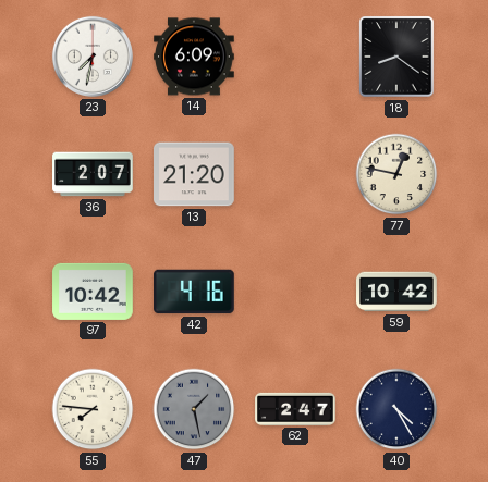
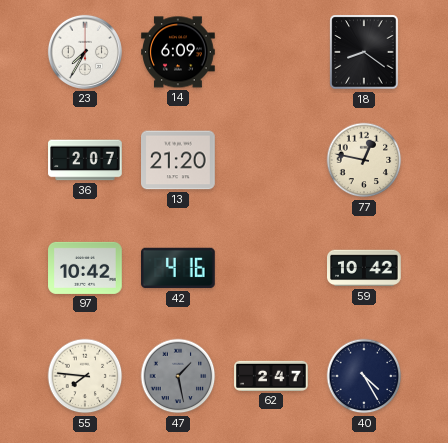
23: 7:32 -> 7:35 (85, 52)
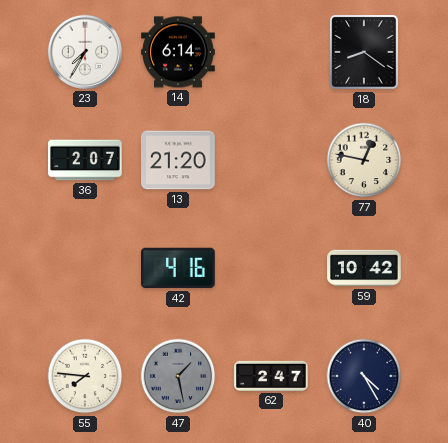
14: 6:09 -> 6:14 (178, 52)
97: 10:42 -> none (85, 268)
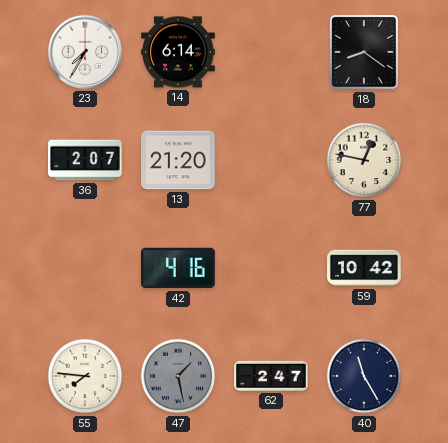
40: 4:25 -> 11:25 (364, 376)
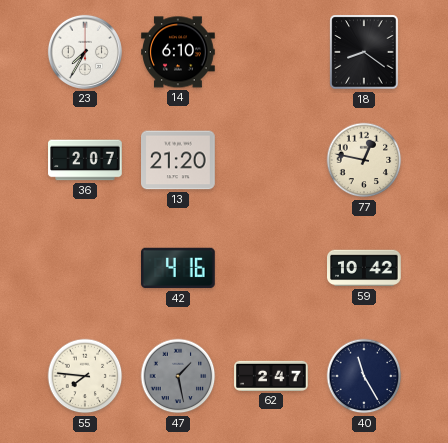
14: 6:14 -> 6:10 (178, 52)
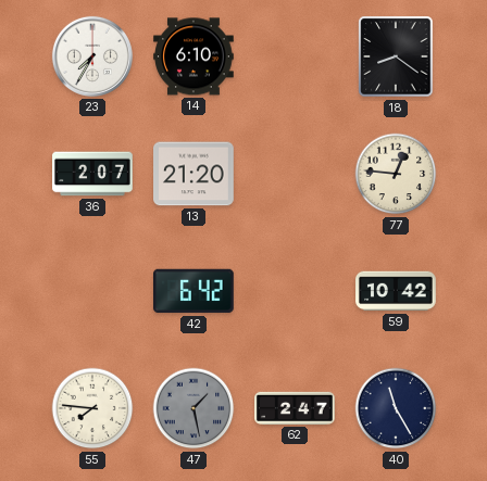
77: 12:47 -> 12:46 (396, 174)
42: 4:16 -> 6:42 (195, 291)
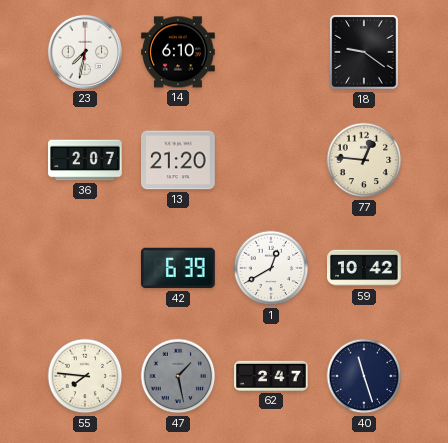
23: 7:35 -> 7:32 (85, 52)
18: 8:21 -> 9:21 (364, 52)
42: 6:42 -> 6:39 (179, 268)
1: none -> 12:40 (271, 268)
40: 11:25 -> 11:27 (364, 376)
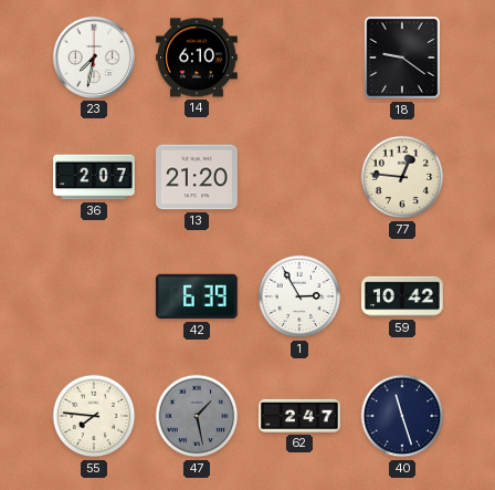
1: 12:40 -> 2:55 (299, 296)
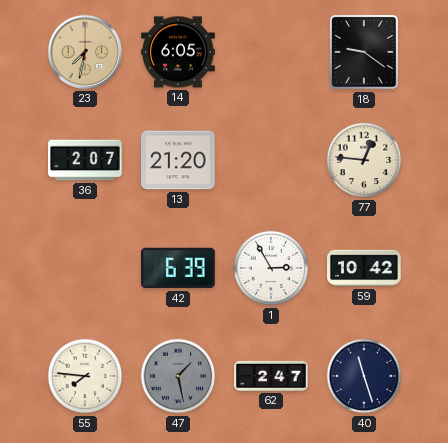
23 dial: white -> champagne (85, 52)
14: 6:10 -> 6:05 (178, 52)
